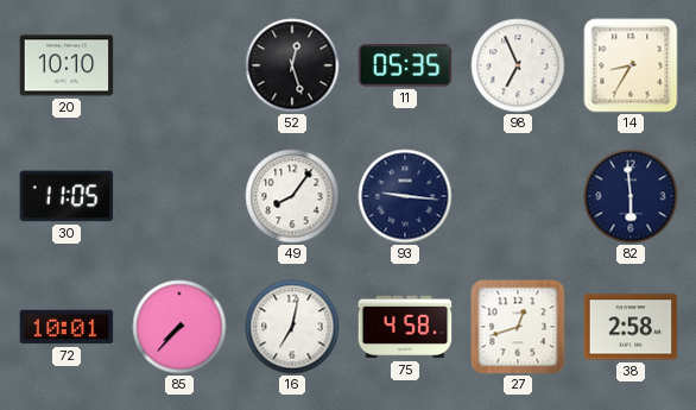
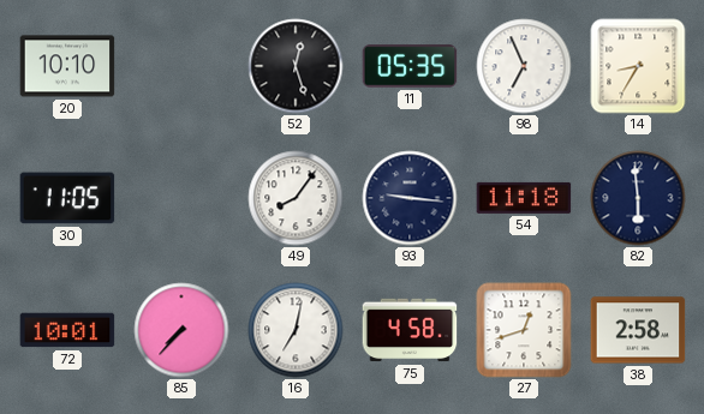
54: none -> 11:18 (524, 198)
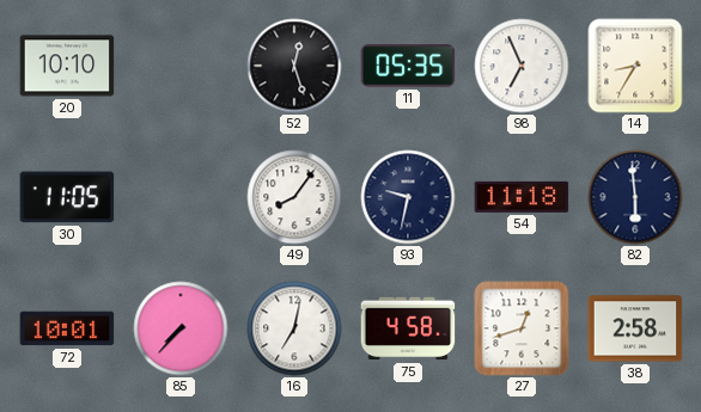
93: 9:16 -> 9:32 (408, 197)
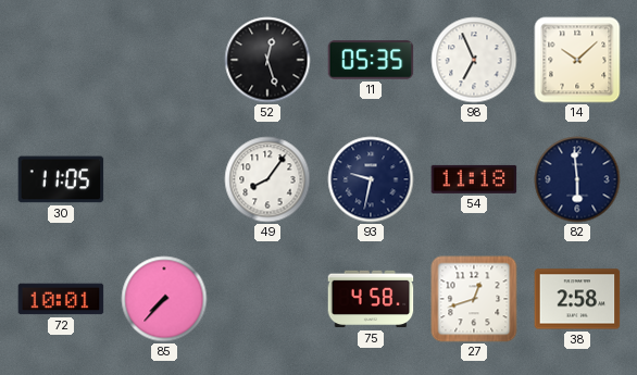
20: 10:10 -> none (67, 66)
14: 8:35 -> 10:08 (577, 60)
16: 7:02 -> none (294, 328)
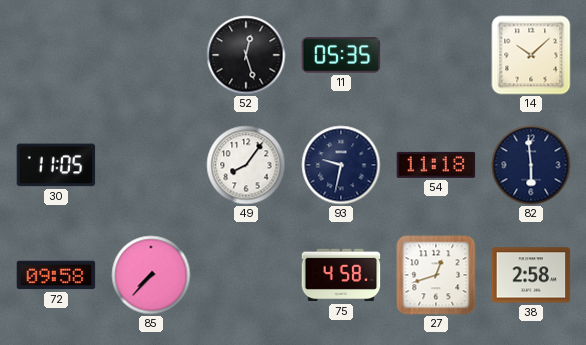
98: 6:56 -> none (474, 60)
72: 10:01 -> 09:58 (56, 275)
